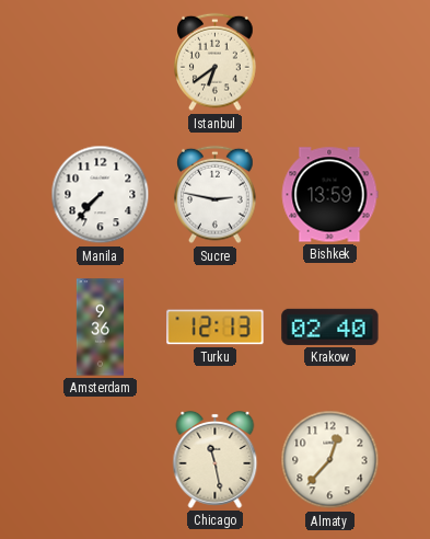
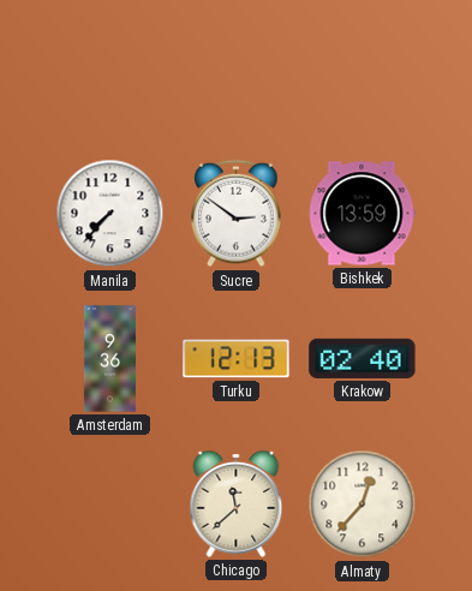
Istanbul: 6:39 -> none (216, 62)
Sucre: 2:47 -> 2:51 (237, 214)
Chicago: 11:28 -> 11:38 (237, 503)
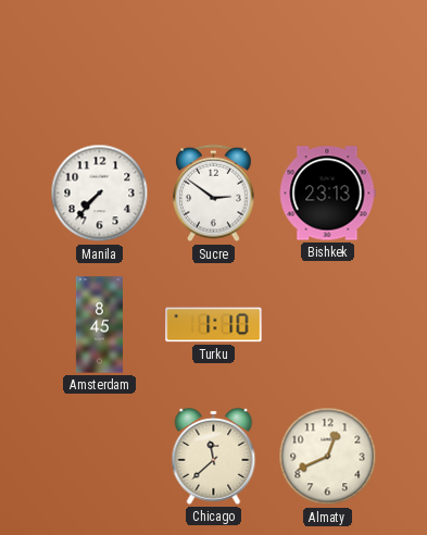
Bishkek: 13:59 -> 23:13 (327, 194)
Amsterdam: 9:36 -> 8:45 (99, 325)
Turku: 12:13 -> 1:10 (214, 325)
Krakow: 02:40 -> none (363, 358)
Almaty: 12:37 -> 12:41 (328, 457)
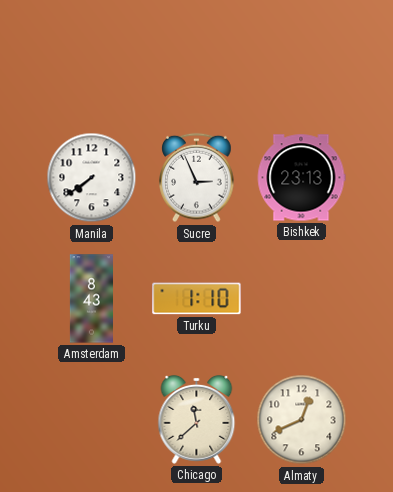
Manila: 7:37 -> 7:39 (92, 178)
Sucre: 2:51 -> 2:56 (197, 178)
Amsterdam: 8:45 -> 8:43 (91, 299)
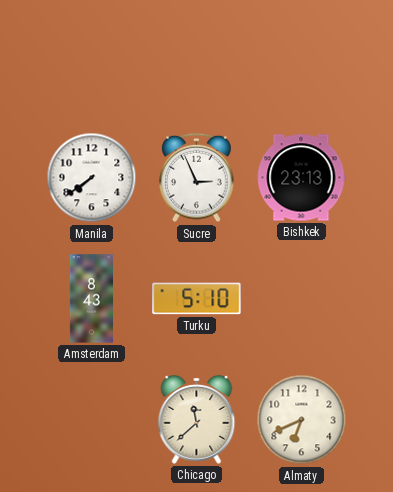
Turku: 1:10 -> 5:10 (197, 299)
Almaty: 12:41 -> 6:41 (302, 420)
